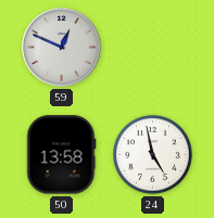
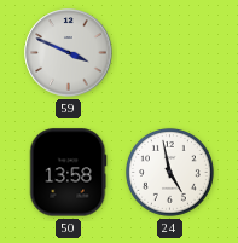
59: 12:49 -> 3:49 (69, 53)
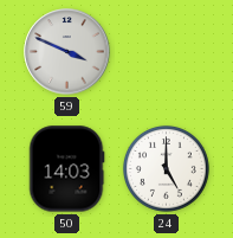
50: 13:58 -> 14:03 (66, 169)
24: 4:58 -> 5:00 (166, 168)
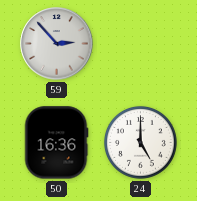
59: 3:49 -> 2:53 (57, 44)
50: 14:03 -> 16:36 (56, 143)
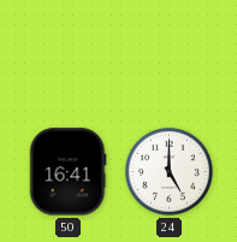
59: 2:53 -> none (57, 44)
50: 16:36 -> 16:41 (67, 172)
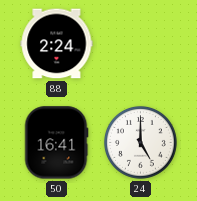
88: none -> 2:24 (57, 44)
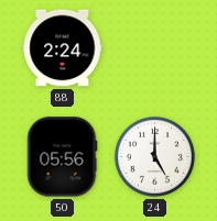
50: 16:41 -> 05:56 (62, 157)
